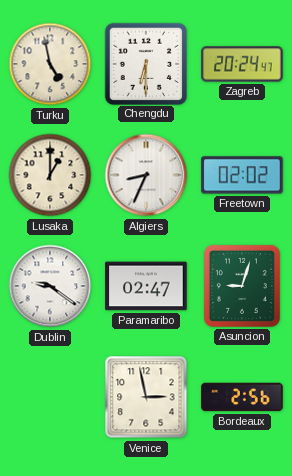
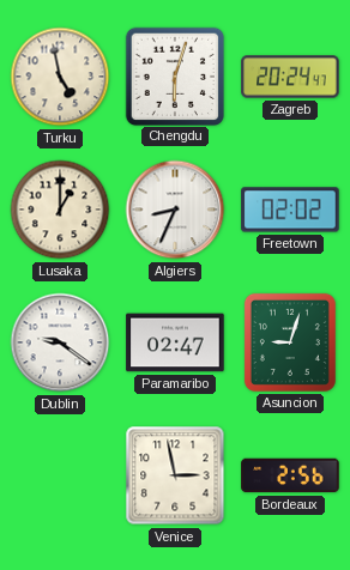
Chengdu: 6:30 -> 6:03 (174, 75)
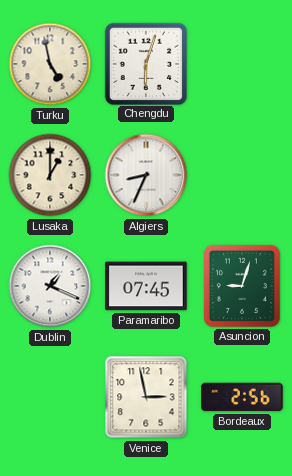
Zagreb: 20:24 -> none (290, 77)
Freetown: 02:02 -> none (290, 210)
Dublin: 9:21 -> 1:19 (50, 286)
Paramaribo: 02:47 -> 07:45 (146, 286)
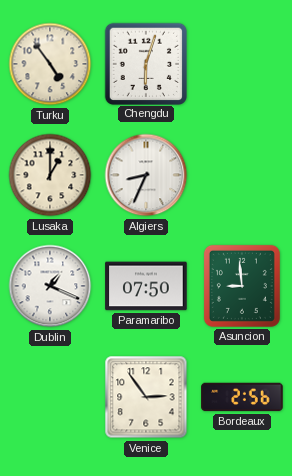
Turku: 4:58 -> 4:54 (50, 64)
Paramaribo: 07:45 -> 07:50 (146, 286)
Asuncion: 9:03 -> 8:59 (242, 286)
Venice: 2:58 -> 2:54 (146, 397)
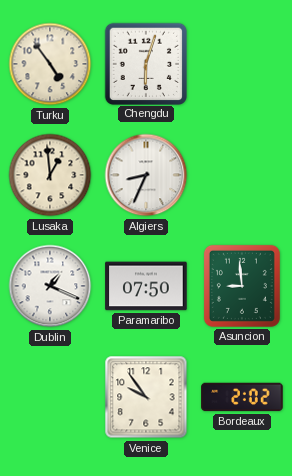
Lusaka: 1:00 -> 12:59 (50, 175)
Venice: 2:54 -> 9:54 (146, 397)
Bordeaux: 2:56 -> 2:02 (242, 397)
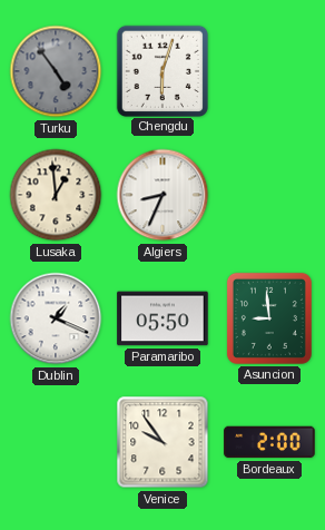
Turku dial: cream -> grey (56, 71)
Paramaribo: 07:50 -> 05:50 (162, 318)
Bordeaux: 2:02 -> 2:00 (269, 442)
